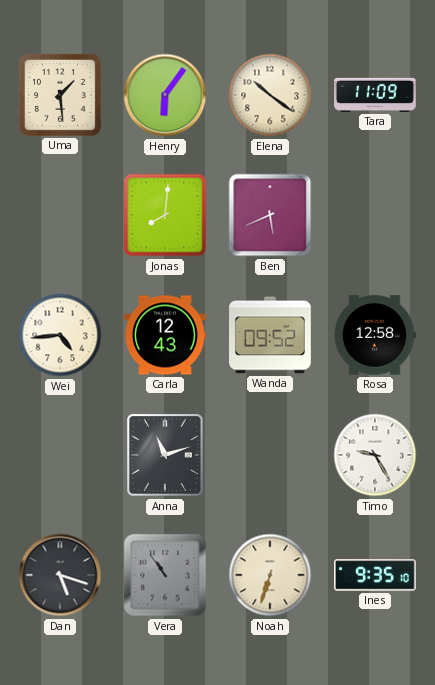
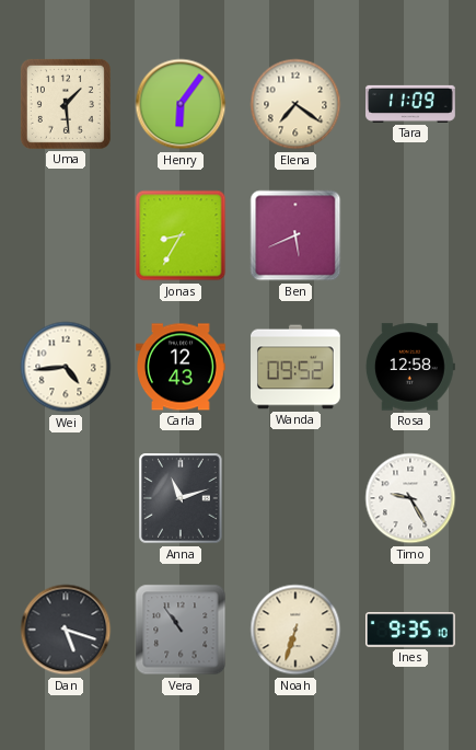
Elena: 10:21 -> 7:21 (295, 104)
Jonas: 8:01 -> 8:35 (181, 235)
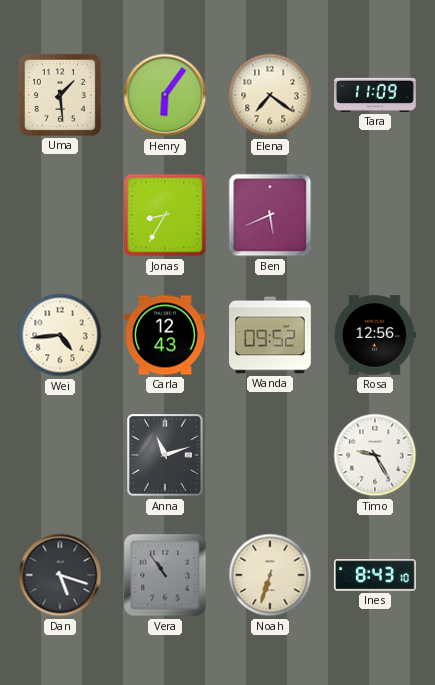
Rosa: 12:58 -> 12:56 (375, 335)
Ines: 9:35 -> 8:43 (376, 575)
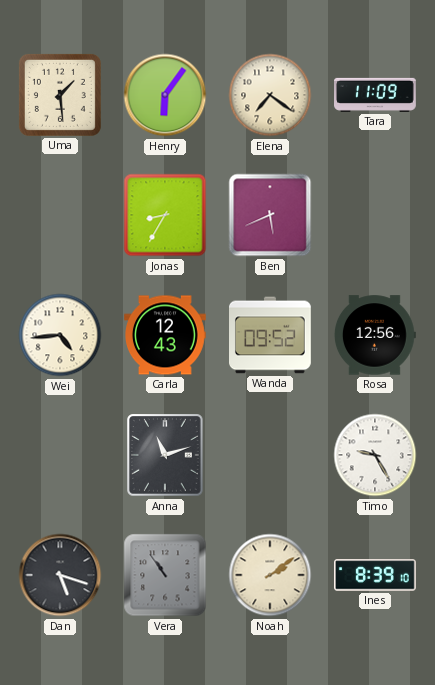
Noah: 6:33 -> 2:09 (270, 575)
Ines: 8:43 -> 8:39 (376, 575)
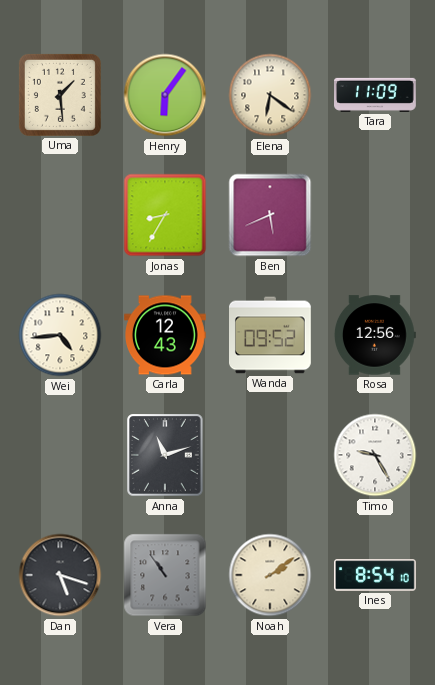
Elena: 7:21 -> 6:21 (270, 95)
Ines: 8:39 -> 8:54 (376, 575)
